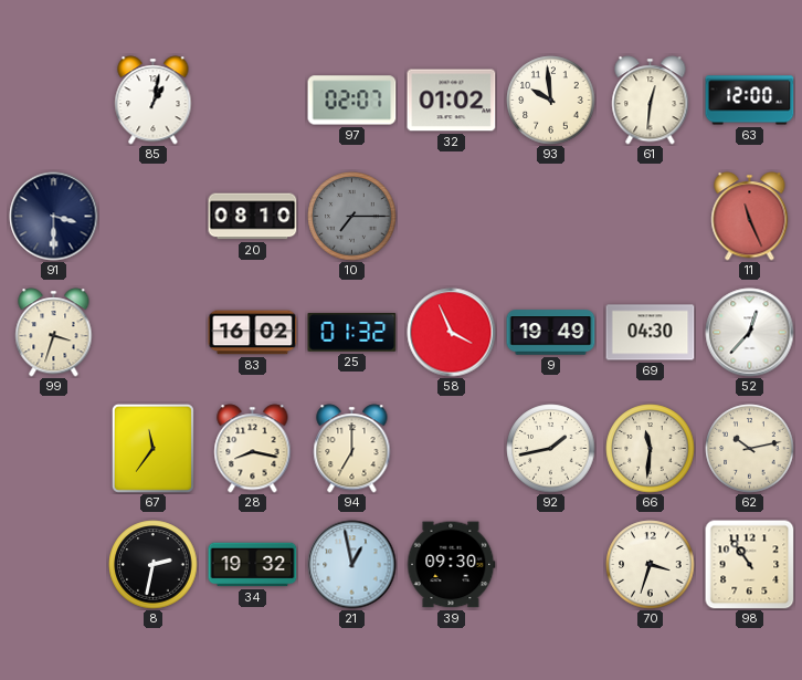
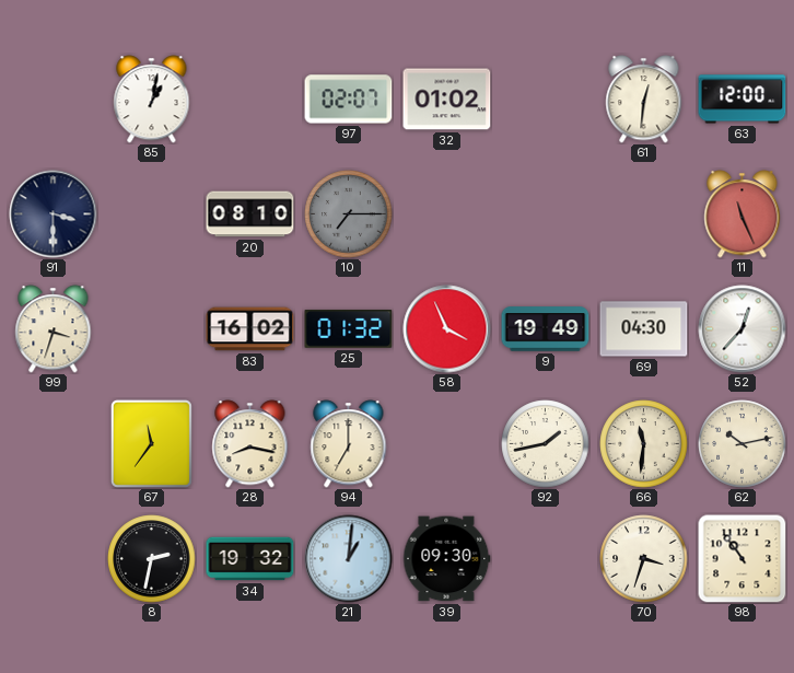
93: 9:59 -> none (551, 101)
21: 12:58 -> 1:01 (349, 559)
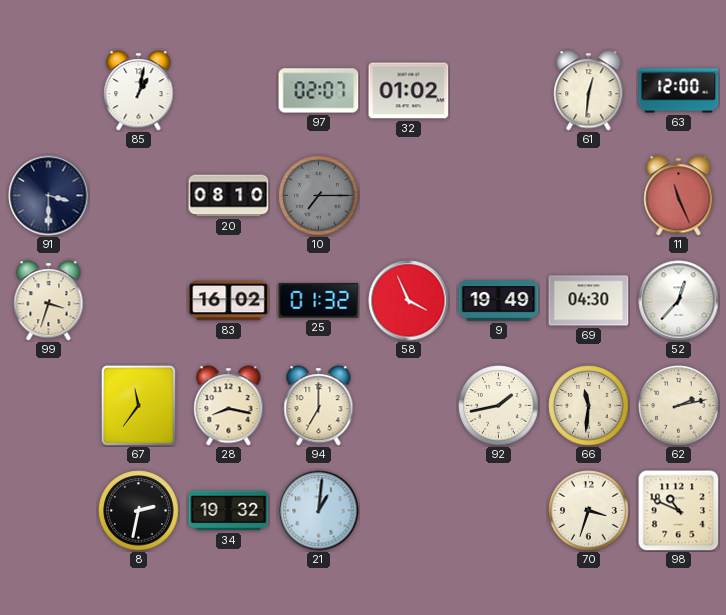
62: 10:13 -> 2:13 (679, 406)
39: 09:30 -> none (447, 559)
98: 10:54 -> 10:49 (679, 511)
